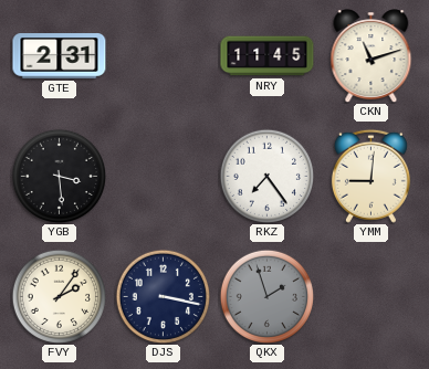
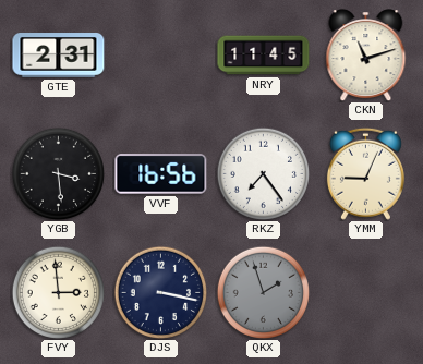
VVF: none -> 16:56 (161, 174)
YMM: 9:01 -> 9:04 (365, 173)
FVY: 2:06 -> 2:59 (58, 292)
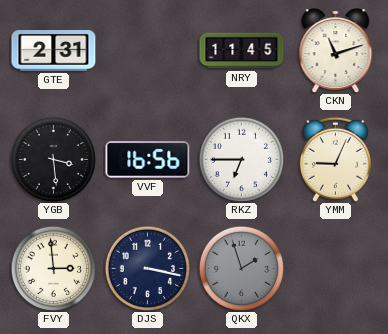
RKZ: 7:24 -> 6:45 (241, 159)
